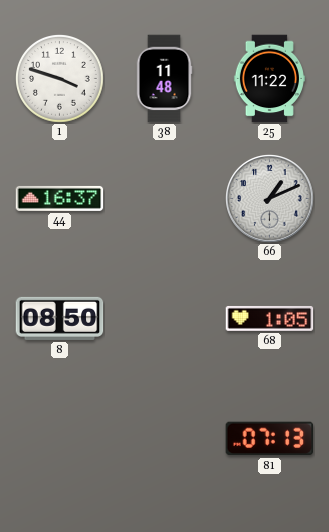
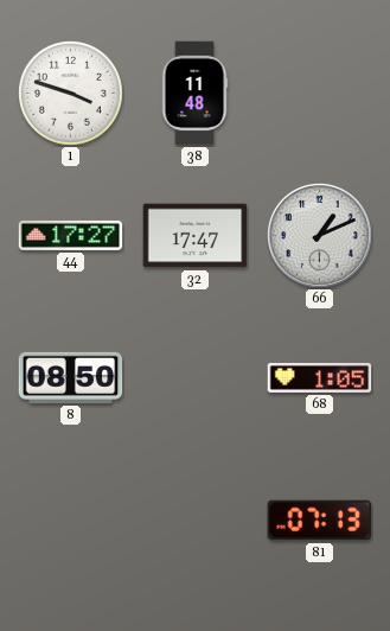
25: 11:22 -> none (269, 79)
44: 16:37 -> 17:27 (71, 235)
32: none -> 17:47 (196, 236)
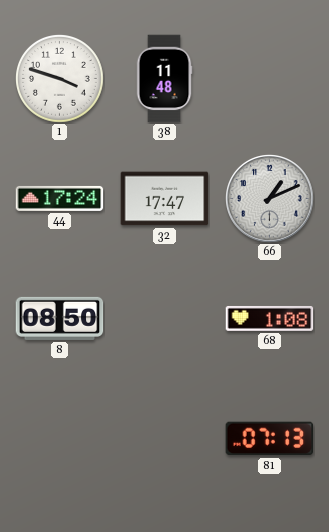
44: 17:27 -> 17:24 (60, 198)
68: 1:05 -> 1:08 (270, 318)
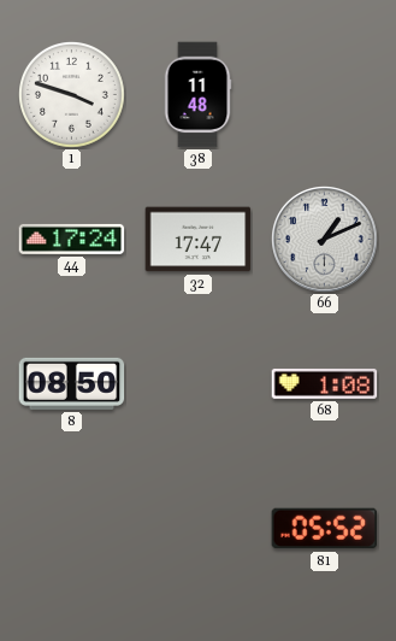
81: 07:13 -> 05:52 (325, 529)
